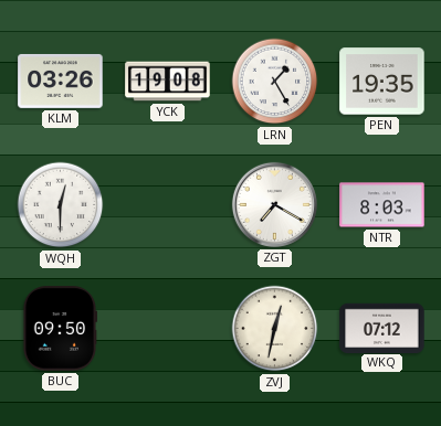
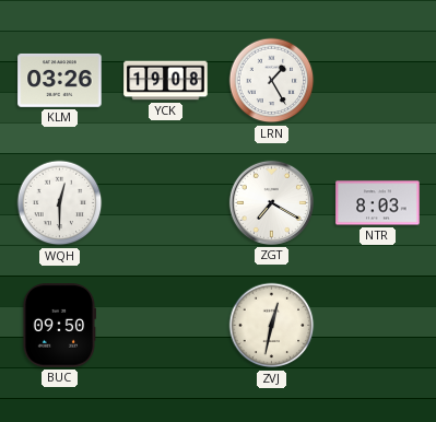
PEN: 19:35 -> none (382, 82)
WKQ: 07:12 -> none (382, 328)
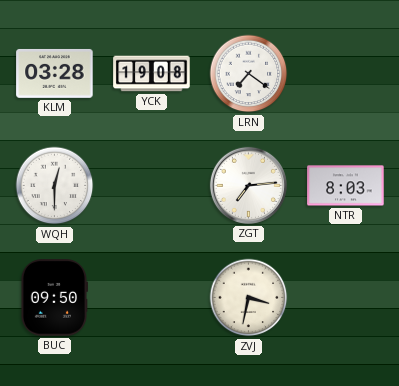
KLM: 03:26 -> 03:28 (55, 73)
LRN: 1:25 -> 7:21 (249, 74)
ZGT: 7:20 -> 7:14 (248, 185)
ZVJ: 12:32 -> 3:32 (249, 298)
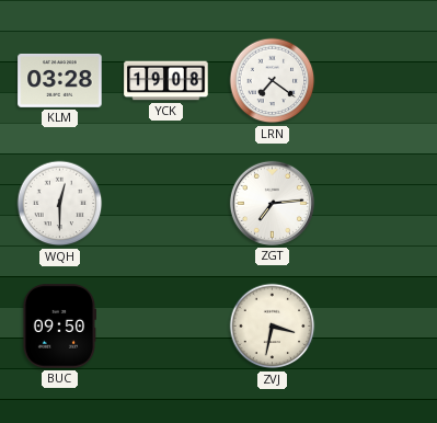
NTR: 8:03 -> none (346, 186)
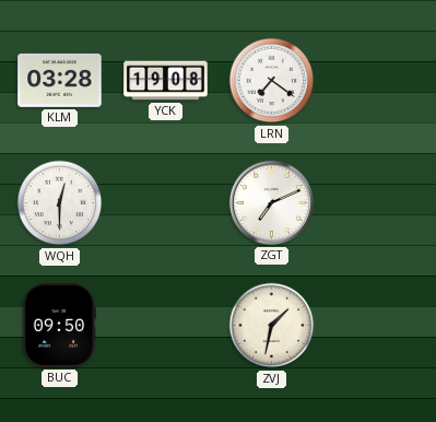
ZGT: 7:14 -> 7:11 (271, 202)
ZVJ: 3:32 -> 1:32 (272, 326)
